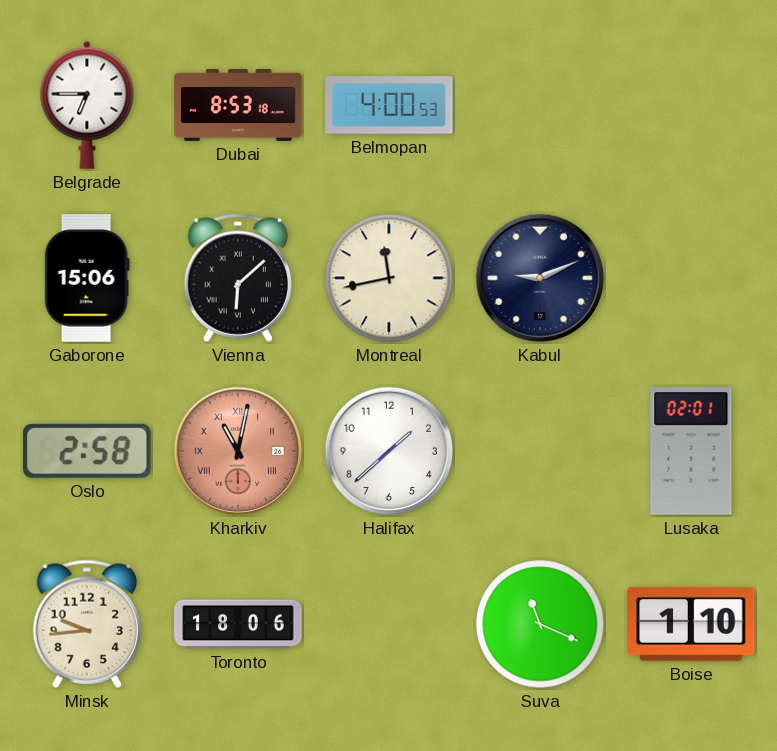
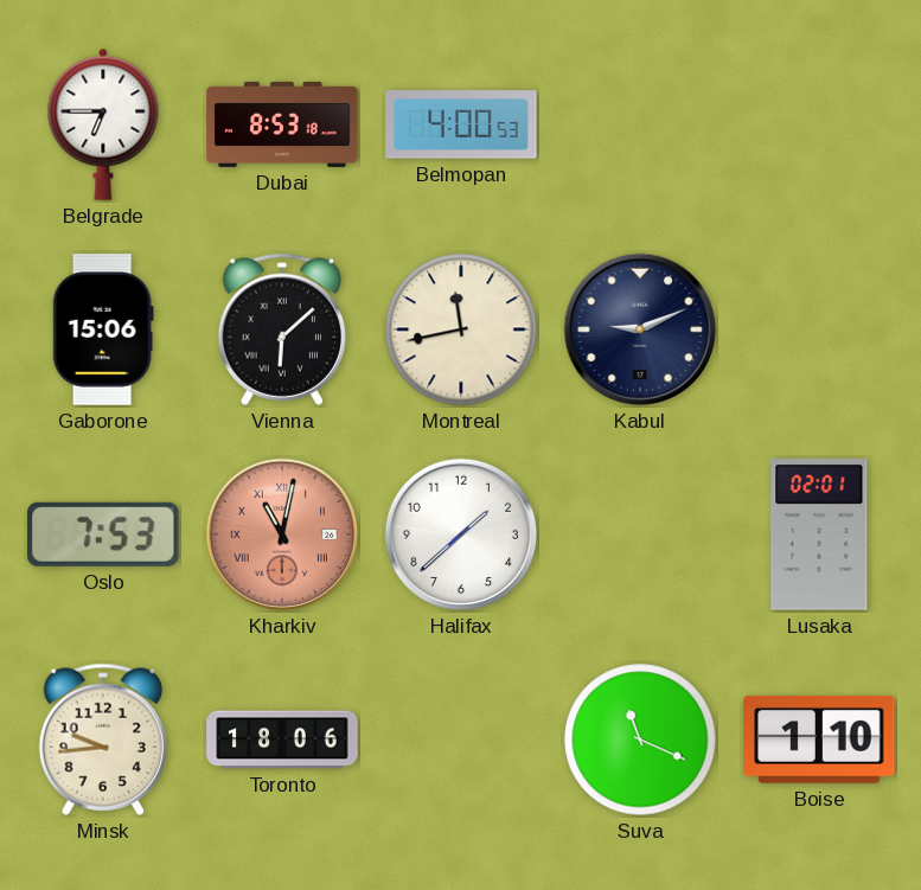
Oslo: 2:58 -> 7:53 (104, 534)
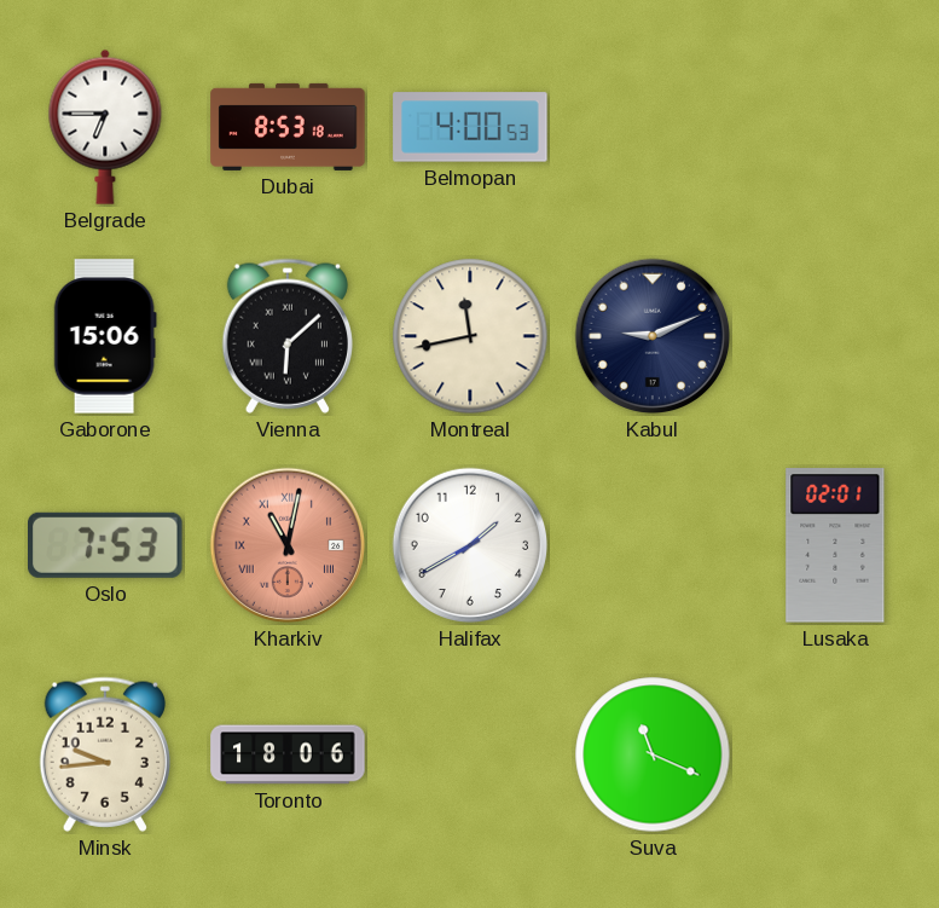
Halifax: 1:38 -> 1:40 (470, 545)
Boise: 1:10 -> none (819, 739)
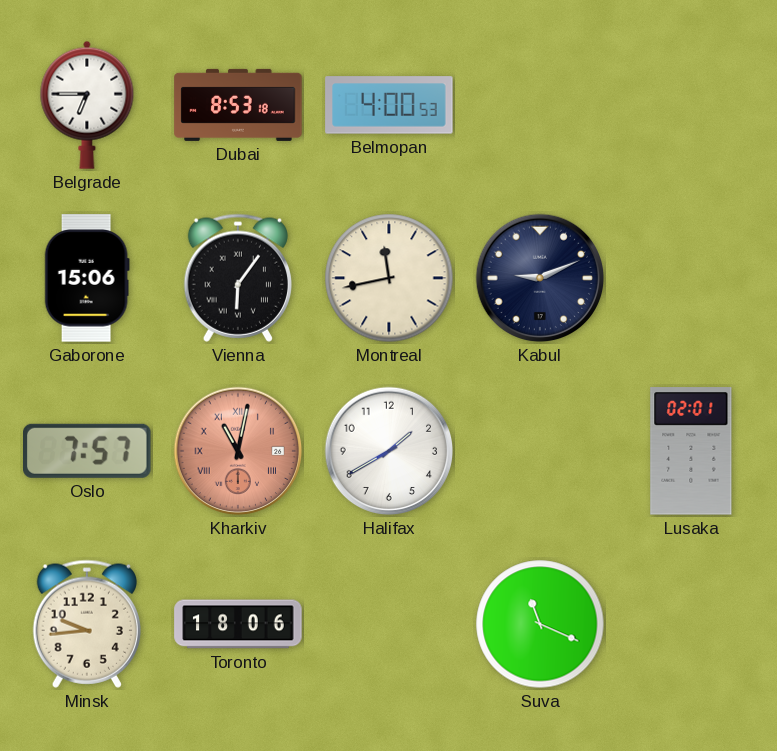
Vienna: 6:08 -> 6:06 (237, 278)
Oslo: 7:53 -> 7:57 (88, 451)
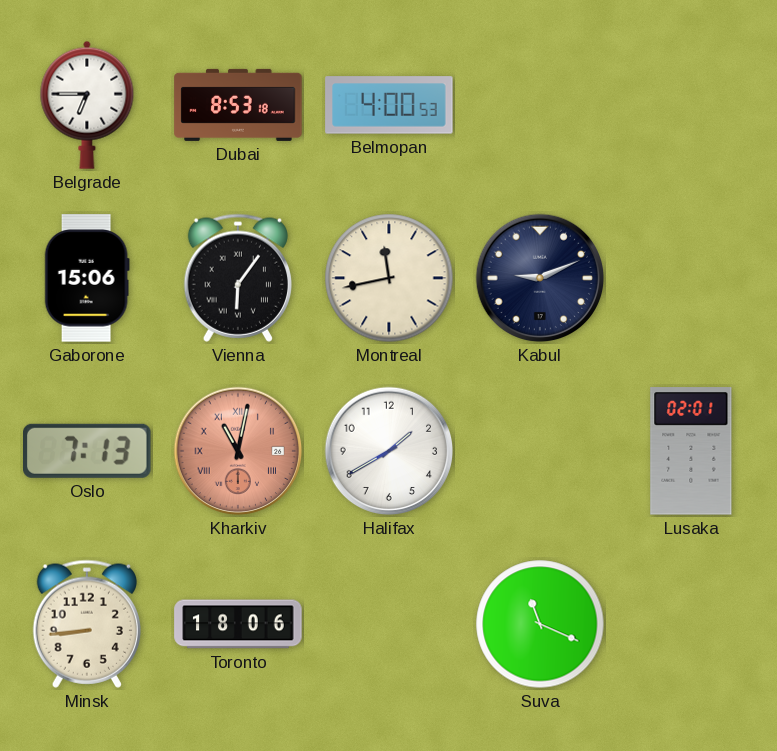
Oslo: 7:57 -> 7:13 (88, 451)
Minsk: 9:44 -> 8:44 (86, 624)
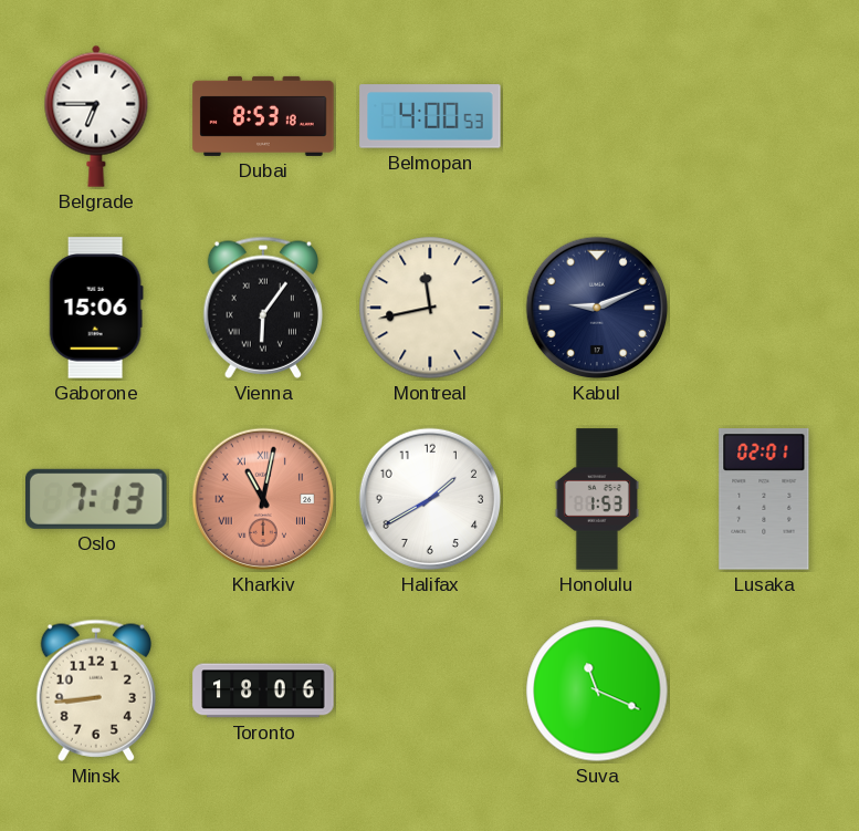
Honolulu: none -> 1:53 (597, 499)
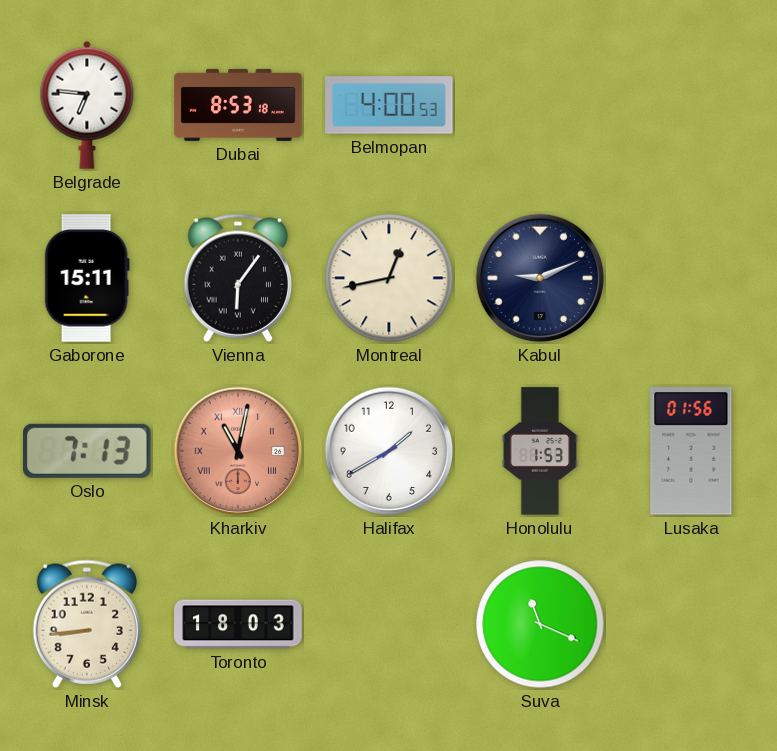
Belgrade: 6:45 -> 6:46 (87, 105)
Gaborone: 15:06 -> 15:11 (87, 278)
Montreal: 11:43 -> 12:43 (389, 278)
Lusaka: 02:01 -> 01:56 (691, 451)
Toronto: 18:06 -> 18:03 (238, 624)
